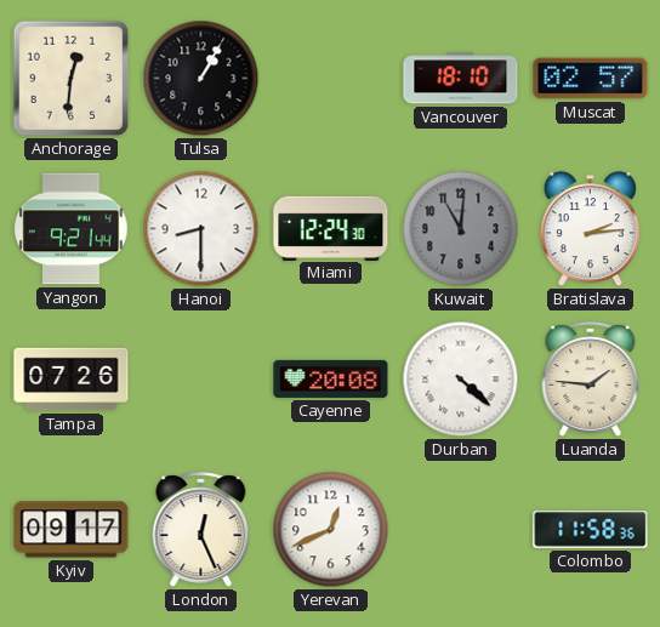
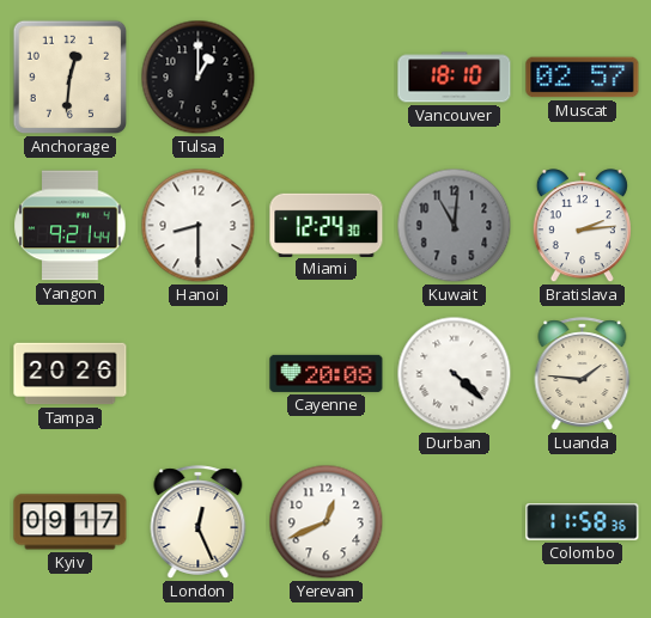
Tulsa: 1:05 -> 1:00 (199, 78)
Tampa: 07:26 -> 20:26 (71, 374)
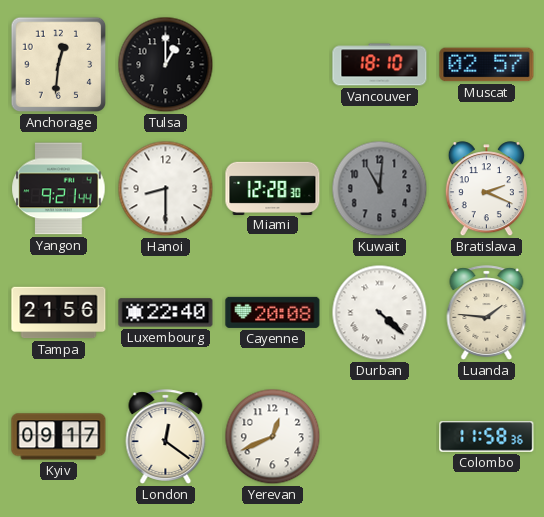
Miami: 12:24 -> 12:28 (273, 188)
Bratislava: 2:14 -> 2:19 (486, 189)
Tampa: 20:26 -> 21:56 (59, 313)
Luxembourg: none -> 22:40 (166, 313)
London: 12:26 -> 12:21 (166, 437)
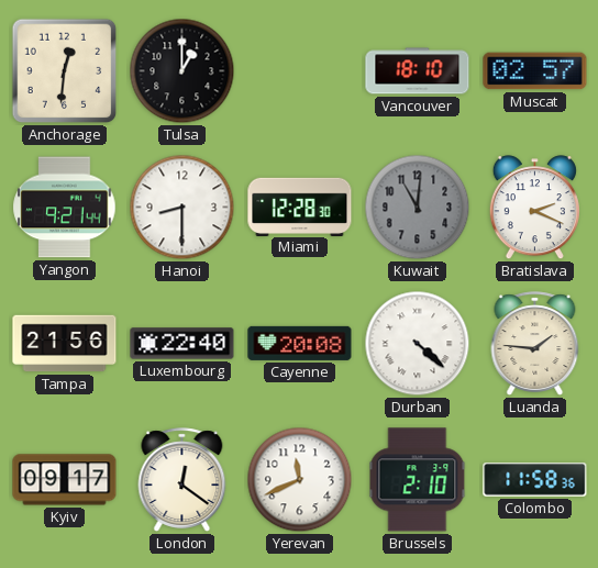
Yerevan: 12:41 -> 11:41 (300, 480)
Brussels: none -> 2:10 (418, 480)
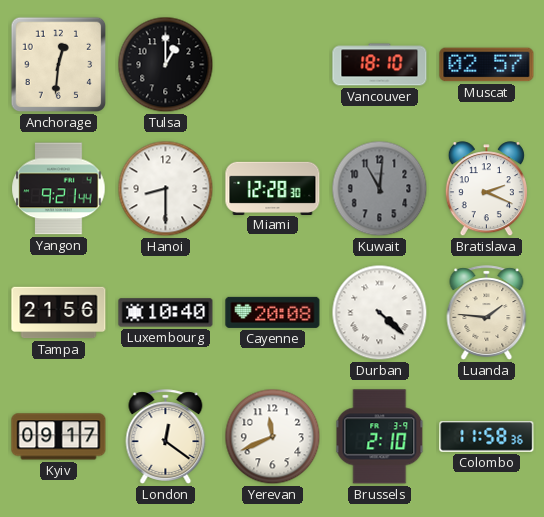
Luxembourg: 22:40 -> 10:40 (166, 313)
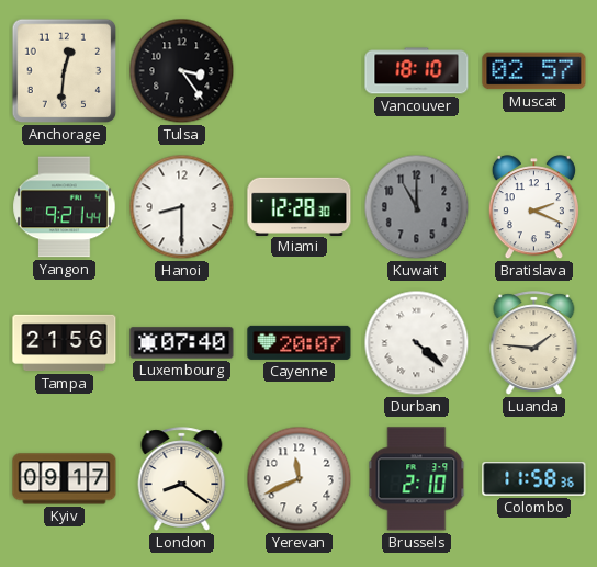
Tulsa: 1:00 -> 3:24 (182, 71)
Kuwait: 11:01 -> 11:00 (417, 207)
Luxembourg: 10:40 -> 07:40 (182, 343)
Cayenne: 20:08 -> 20:07 (300, 342)
London: 12:21 -> 8:21 (182, 479)
